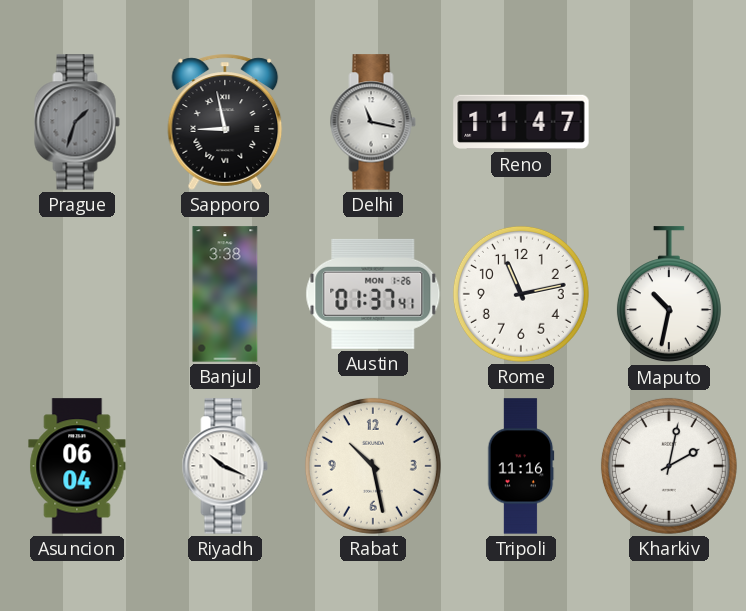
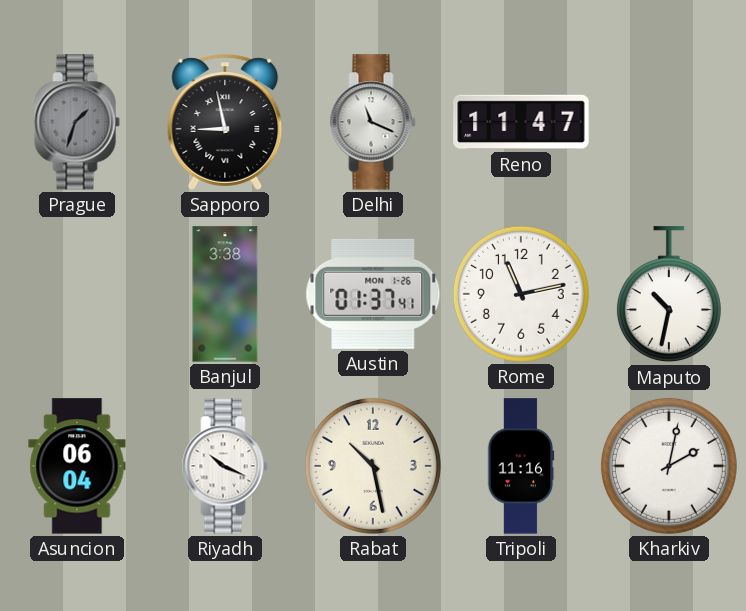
Delhi: 11:17 -> 11:19 (373, 122)
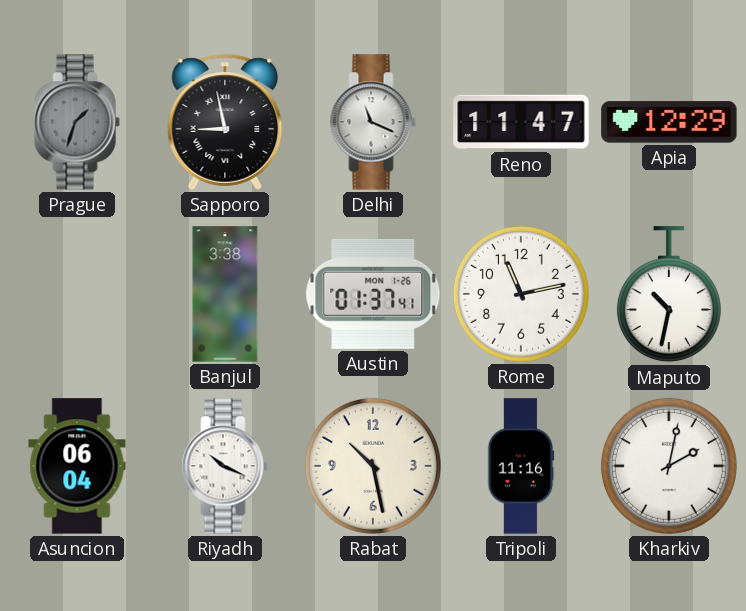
Apia: none -> 12:29 (669, 122)
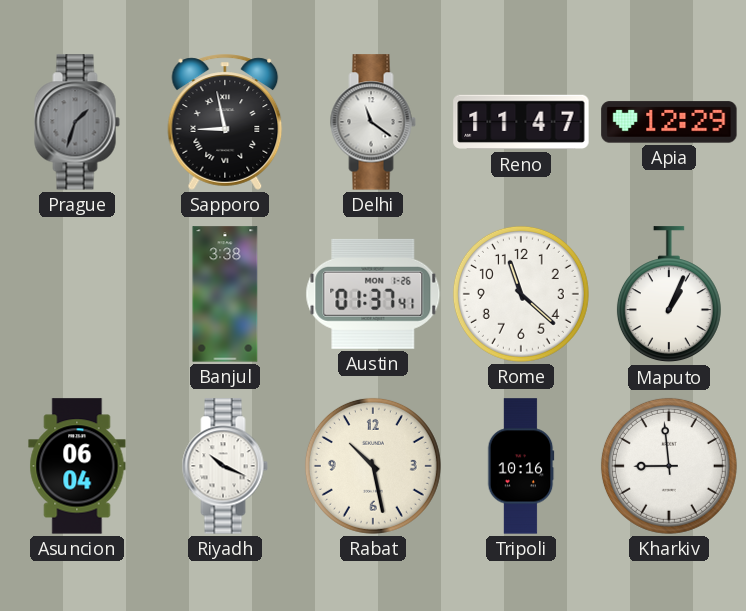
Delhi: 11:19 -> 11:21 (373, 122)
Rome: 11:13 -> 11:22 (521, 294)
Maputo: 10:32 -> 1:04 (669, 295)
Tripoli: 11:16 -> 10:16 (521, 466)
Kharkiv: 2:02 -> 8:59 (669, 466)
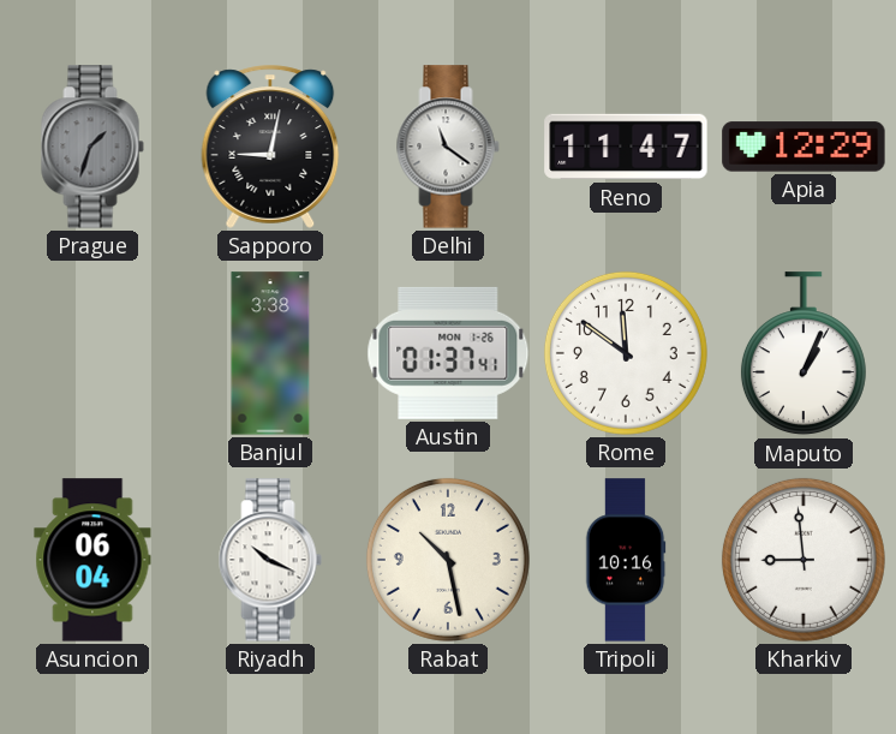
Sapporo: 8:58 -> 9:02 (270, 147)
Rome: 11:22 -> 11:51 (626, 353)
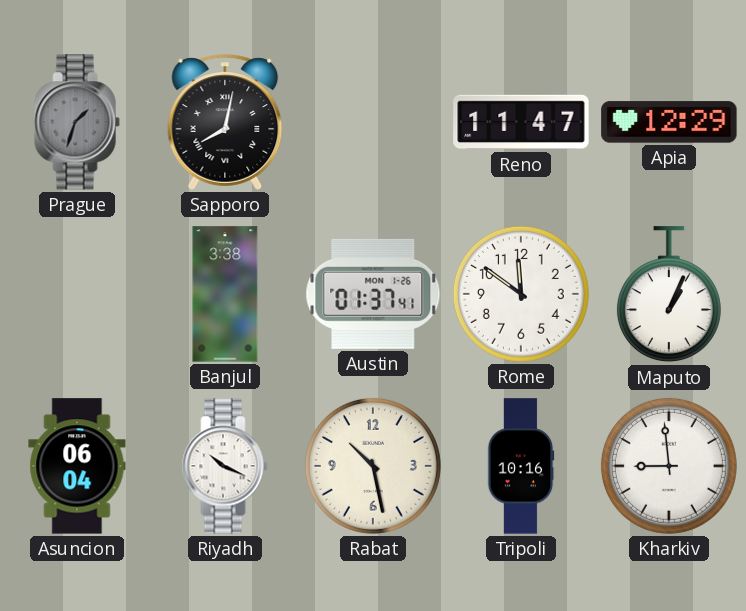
Sapporo: 9:02 -> 8:02 (225, 122)
Delhi: 11:21 -> none (448, 147)
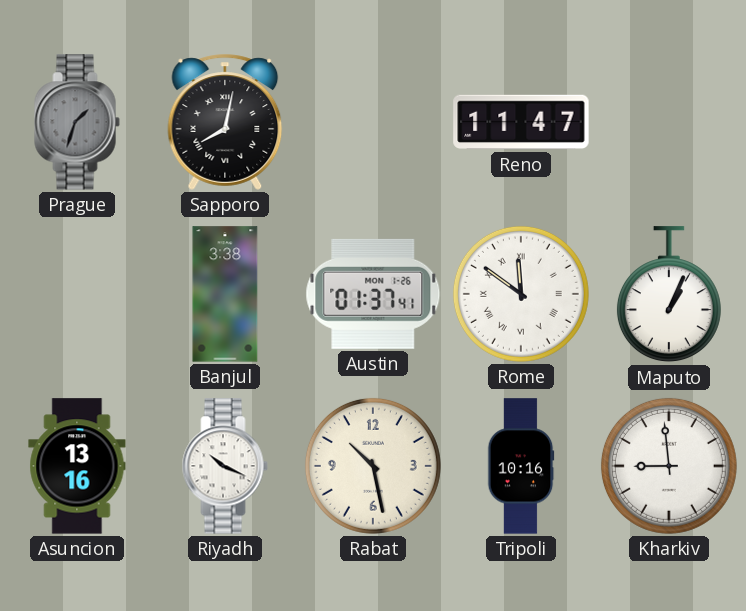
Apia: 12:29 -> none (669, 122)
Rome numerals: Arabic -> Roman (521, 294)
Asuncion: 06:04 -> 13:16 (77, 466)
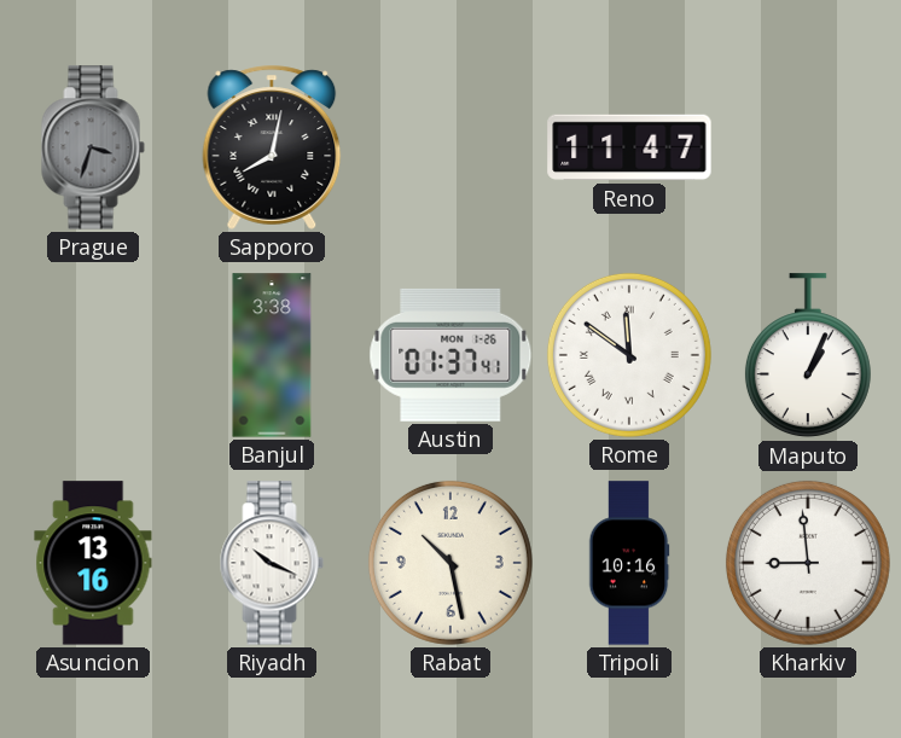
Prague: 1:33 -> 3:33 (93, 147)
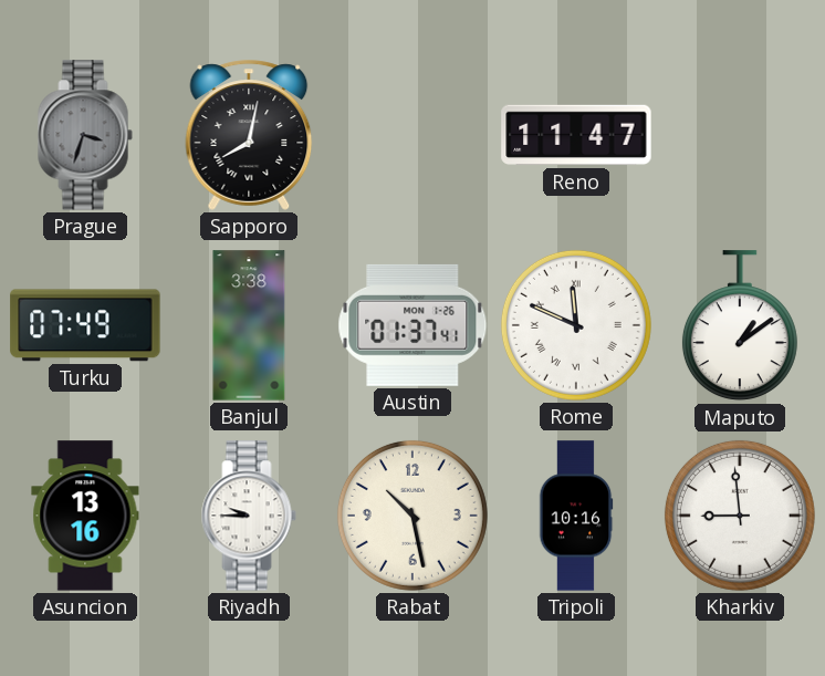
Turku: none -> 07:49 (85, 325)
Rome: 11:51 -> 11:49 (576, 325)
Maputo: 1:04 -> 1:09 (740, 326)
Riyadh: 10:19 -> 9:45 (249, 516)
